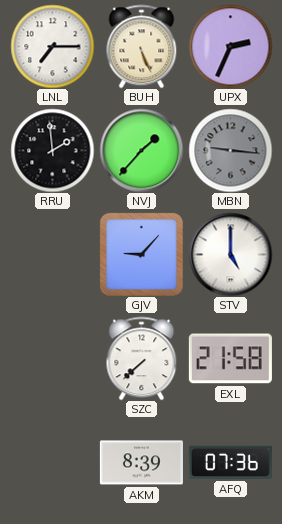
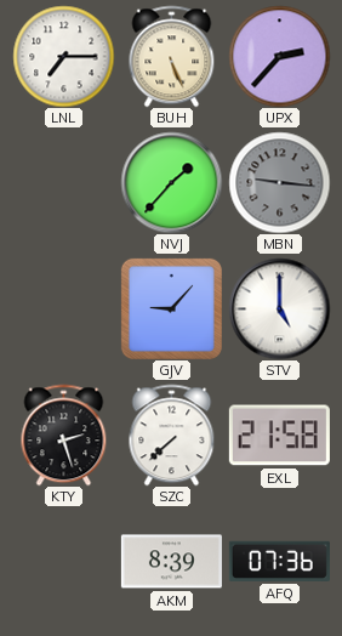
UPX: 2:34 -> 2:37 (279, 56)
RRU: 1:59 -> none (52, 150)
KTY: none -> 2:27 (64, 435)
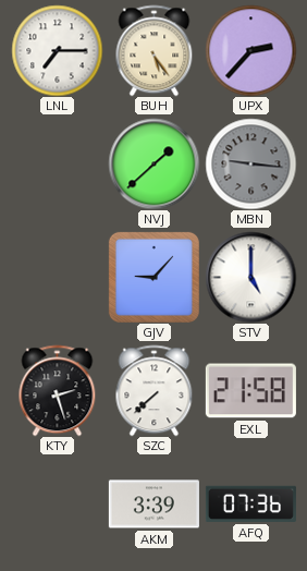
BUH: 5:26 -> 5:24 (155, 50)
NVJ: 1:37 -> 1:38 (153, 163)
AKM: 8:39 -> 3:39 (153, 505)
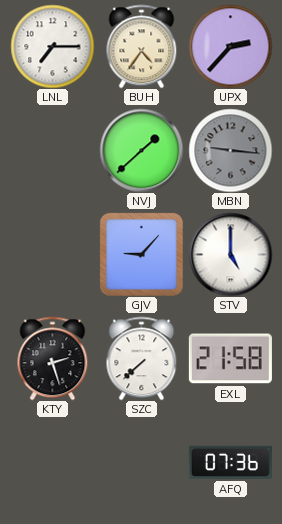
BUH: 5:24 -> 4:36 (142, 46)
AKM: 3:39 -> none (153, 505)
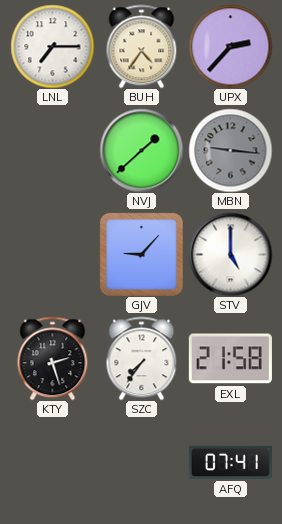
SZC: 7:38 -> 7:36 (142, 358)
AFQ: 07:36 -> 07:41 (230, 462)
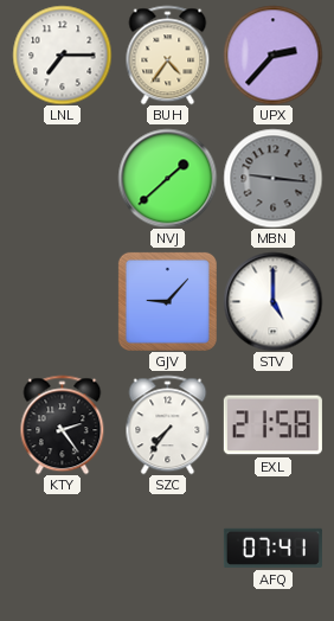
KTY: 2:27 -> 2:24 (63, 424)
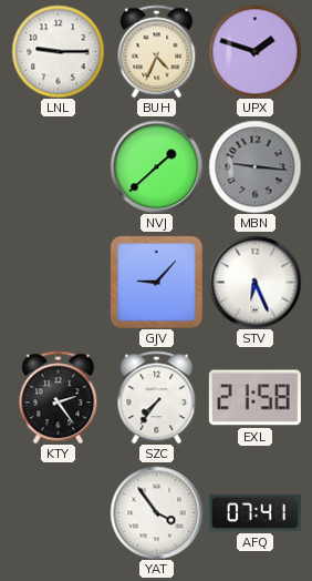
LNL: 7:15 -> 9:15 (58, 51)
BUH: 4:36 -> 4:34 (157, 51)
UPX: 2:37 -> 1:48 (254, 51)
STV: 5:00 -> 6:26 (254, 282)
YAT: none -> 3:54 (156, 512)
